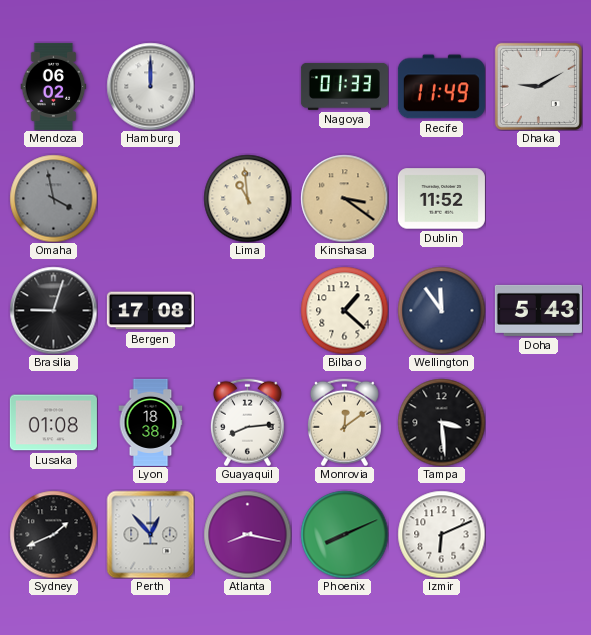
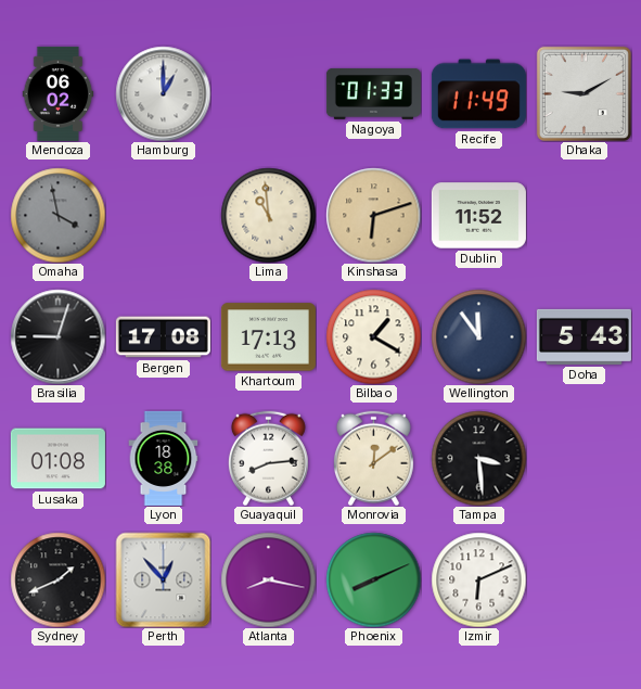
Hamburg: 12:00 -> 1:00 (163, 93)
Kinshasa: 3:21 -> 6:12 (373, 215)
Khartoum: none -> 17:13 (268, 337)
Bilbao: 1:22 -> 1:20 (373, 336)
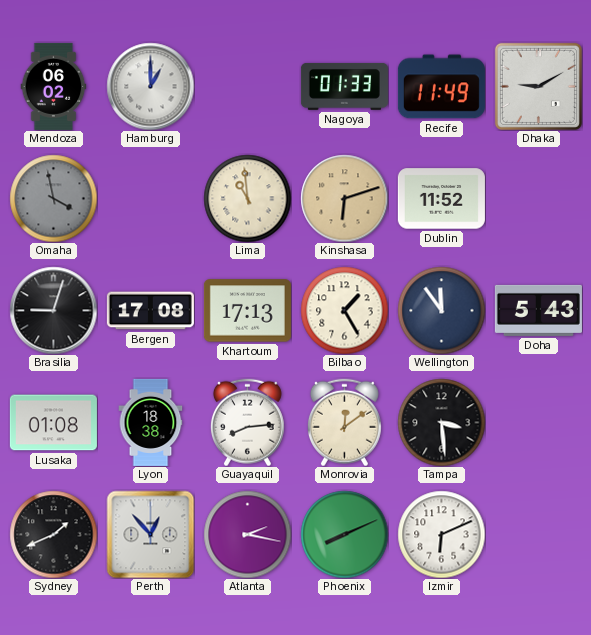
Bilbao: 1:20 -> 1:25 (344, 310)
Atlanta: 8:17 -> 2:17 (247, 534)
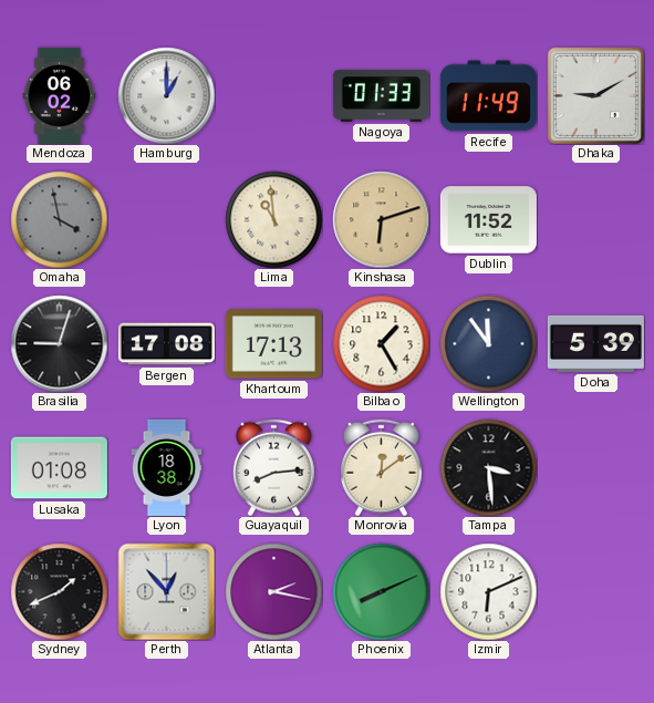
Doha: 5:43 -> 5:39 (595, 343)
